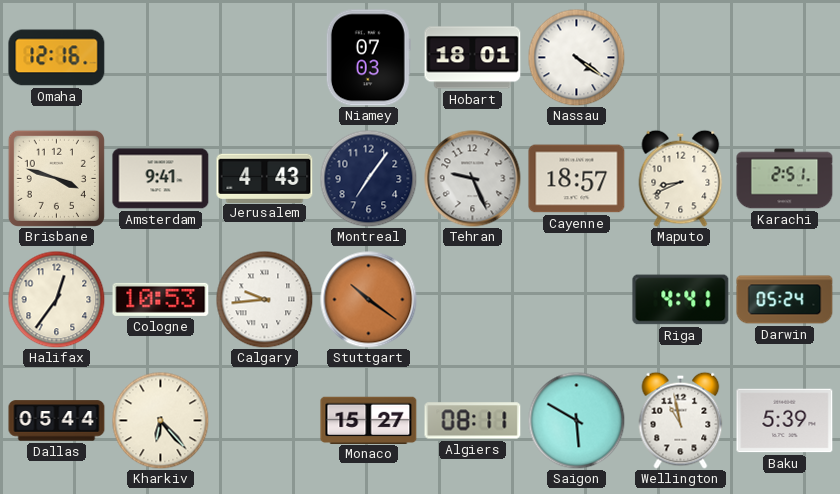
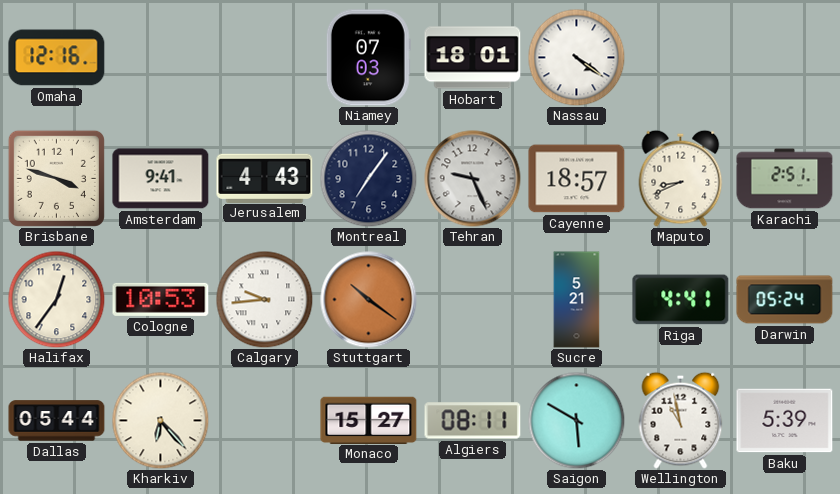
Sucre: none -> 5:21 (577, 300)
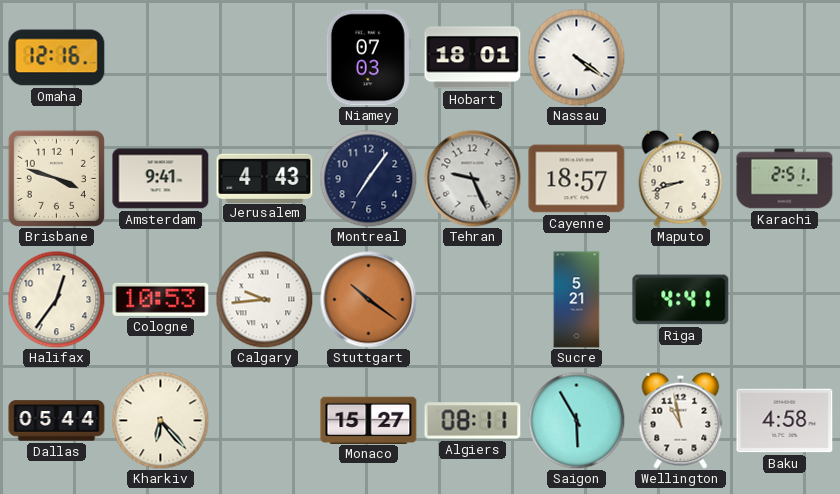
Maputo: 8:41 -> 8:42 (681, 178)
Darwin: 05:24 -> none (785, 300)
Saigon: 5:50 -> 5:55 (576, 420)
Baku: 5:39 -> 4:58 (785, 421)
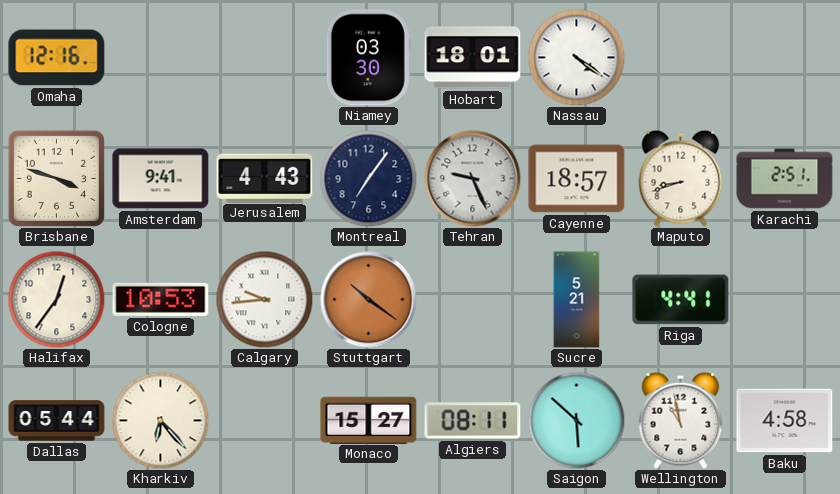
Niamey: 07:03 -> 03:30 (368, 58)
Saigon: 5:55 -> 5:52 (576, 420)
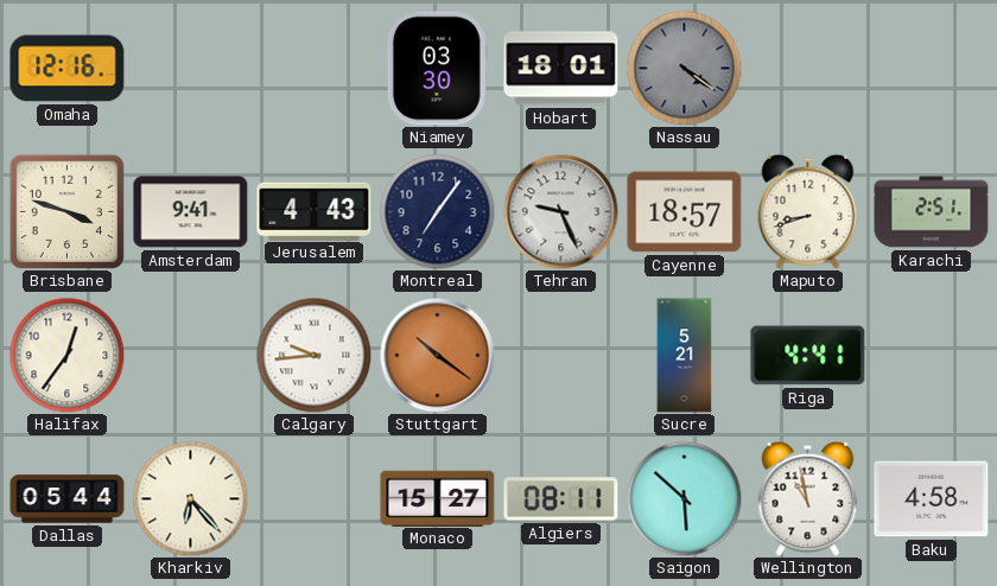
Nassau dial: white -> grey (684, 68)
Cologne: 10:53 -> none (161, 299)
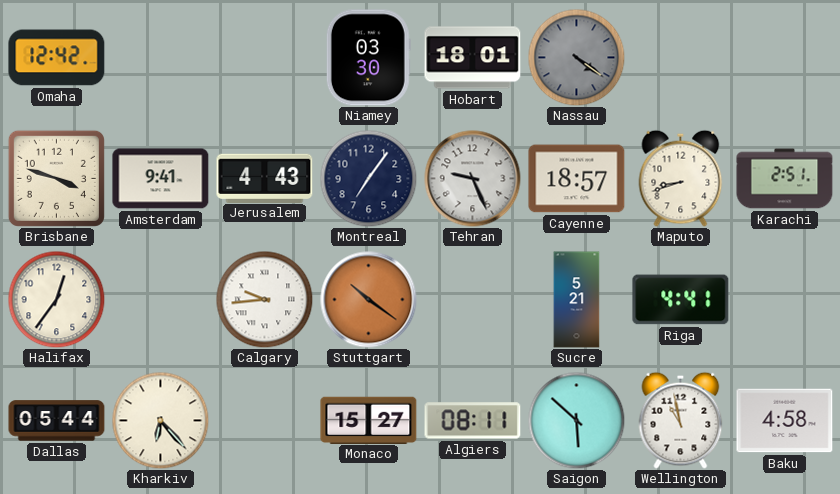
Omaha: 12:16 -> 12:42 (57, 58)
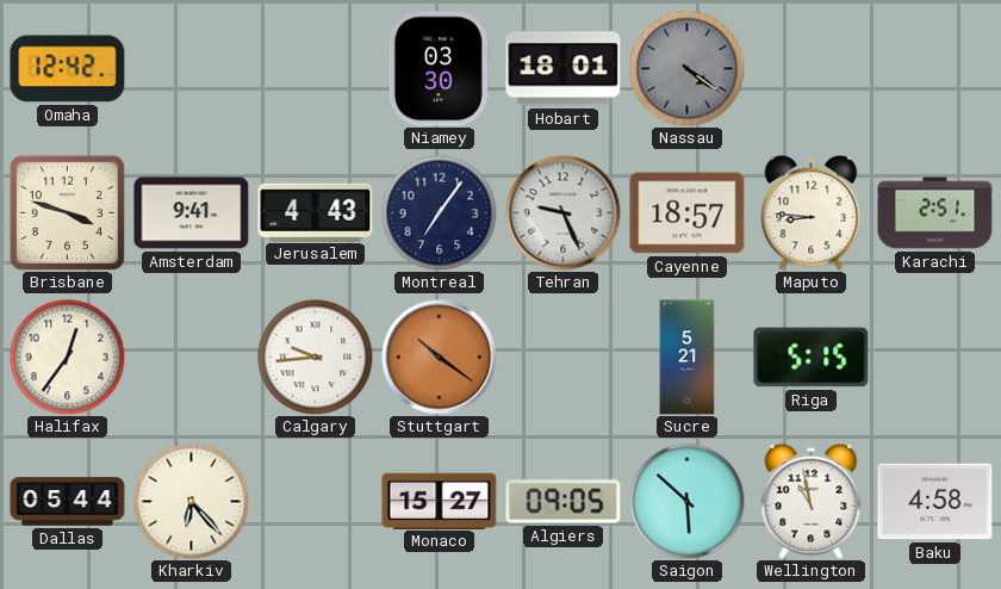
Maputo: 8:42 -> 8:46 (812, 212)
Riga: 4:41 -> 5:15 (812, 358)
Algiers: 08:11 -> 09:05 (564, 502)
